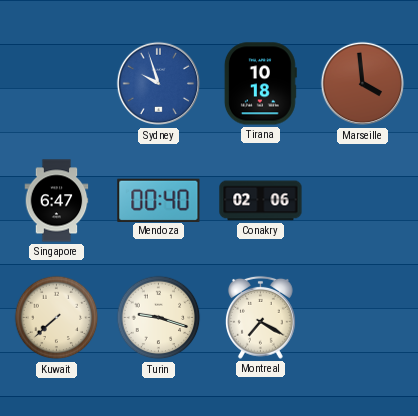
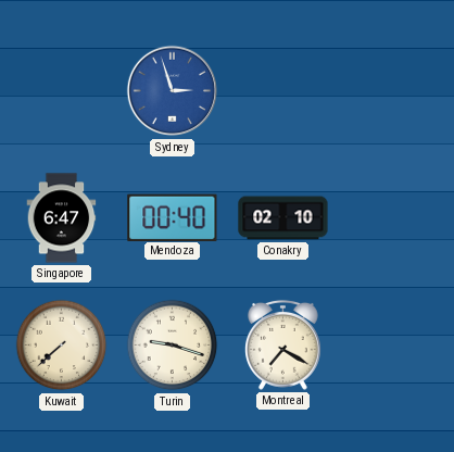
Sydney: 9:57 -> 2:57 (173, 91)
Tirana: 10:18 -> none (260, 84)
Marseille: 3:59 -> none (363, 84)
Conakry: 02:06 -> 02:10 (283, 218)
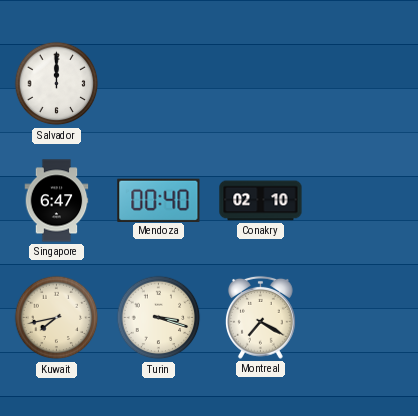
Salvador: none -> 12:00 (57, 84)
Sydney: 2:57 -> none (173, 91)
Kuwait: 7:38 -> 7:43 (57, 318)
Turin: 9:18 -> 3:18 (159, 318)
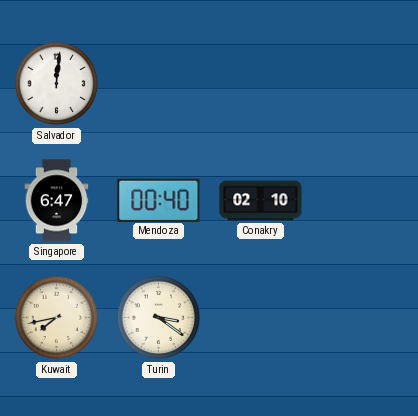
Salvador: 12:00 -> 12:01 (57, 84)
Turin: 3:18 -> 3:21 (159, 318)
Montreal: 7:20 -> none (261, 317)
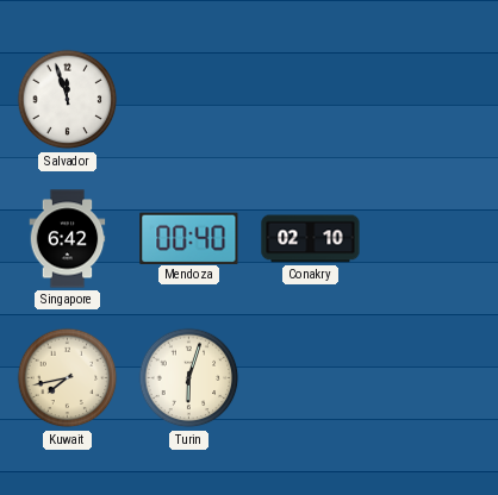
Salvador: 12:01 -> 11:57 (68, 100)
Singapore: 6:47 -> 6:42 (68, 239)
Turin: 3:21 -> 6:03 (189, 378)
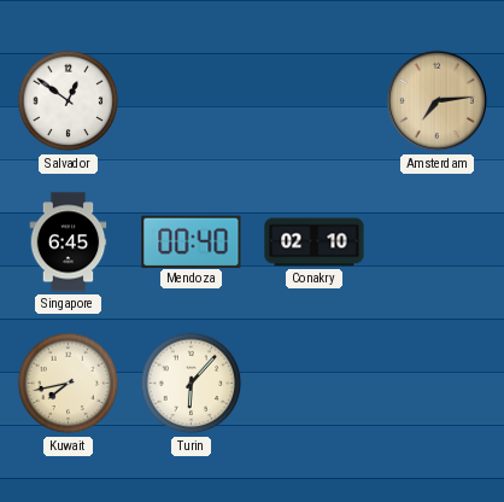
Salvador: 11:57 -> 12:51 (69, 101)
Amsterdam: none -> 7:14 (438, 101)
Singapore: 6:42 -> 6:45 (69, 243)
Turin: 6:03 -> 6:07 (192, 384)
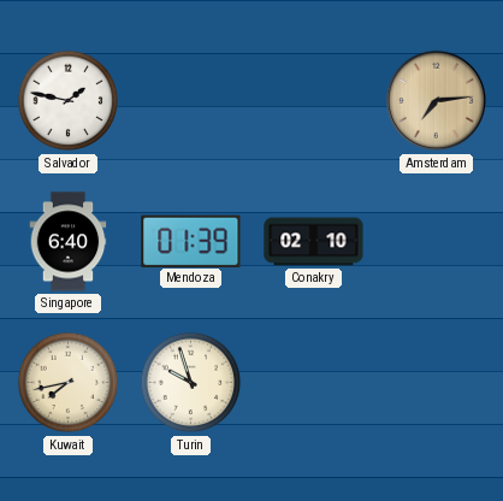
Salvador: 12:51 -> 1:47 (69, 101)
Singapore: 6:45 -> 6:40 (69, 242)
Mendoza: 00:40 -> 01:39 (191, 241)
Turin: 6:07 -> 9:57 (191, 383)
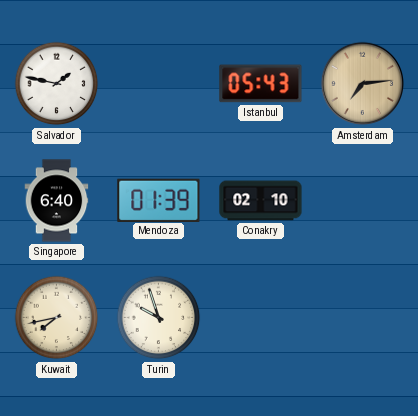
Istanbul: none -> 05:43 (261, 84)
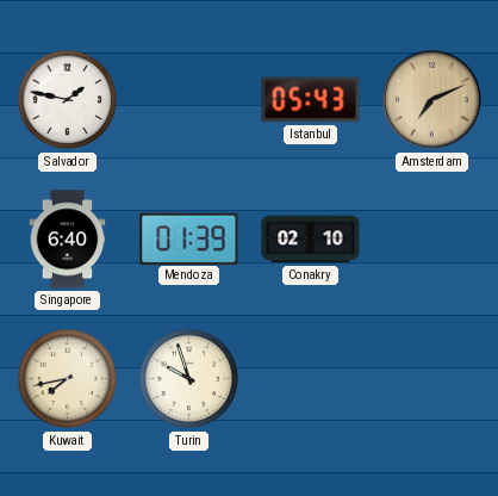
Amsterdam: 7:14 -> 7:11 (432, 100)
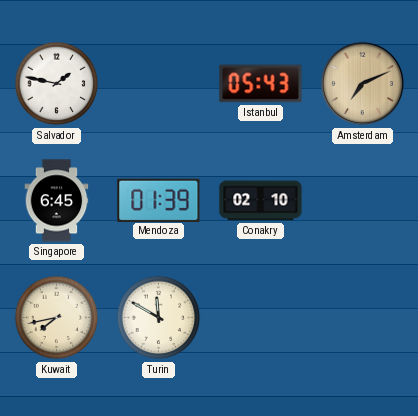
Singapore: 6:40 -> 6:45 (57, 201)
Turin: 9:57 -> 11:50 (159, 318)
